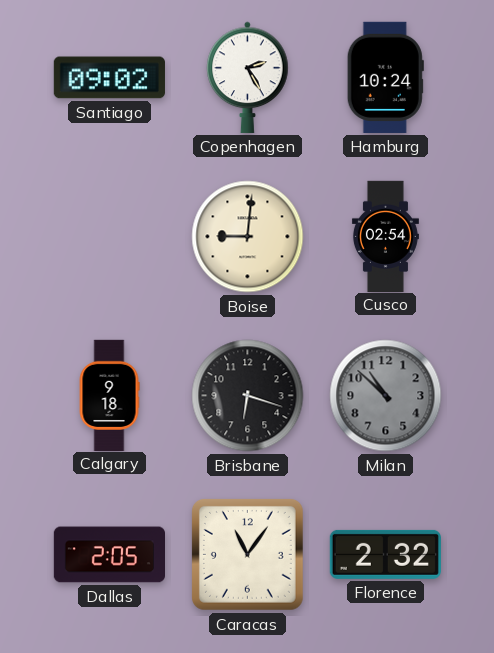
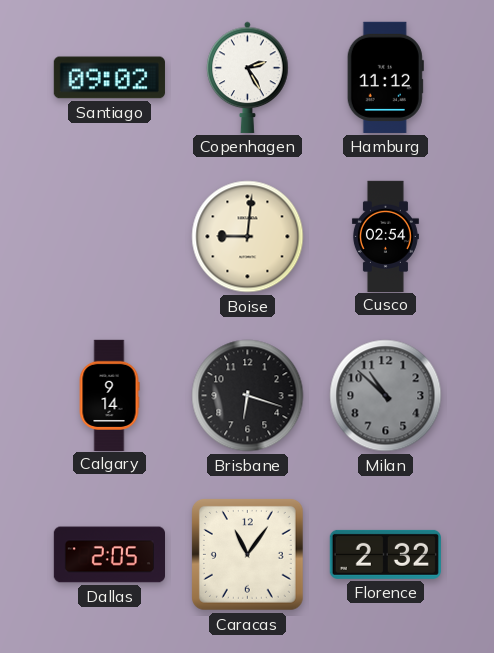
Hamburg: 10:24 -> 11:12 (385, 77)
Calgary: 9:18 -> 9:14 (109, 395)
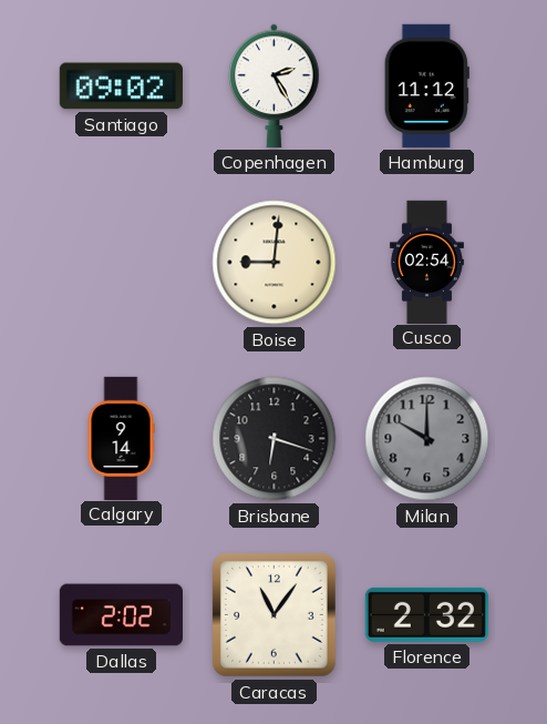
Milan: 10:52 -> 10:00 (427, 439)
Dallas: 2:05 -> 2:02 (121, 615)
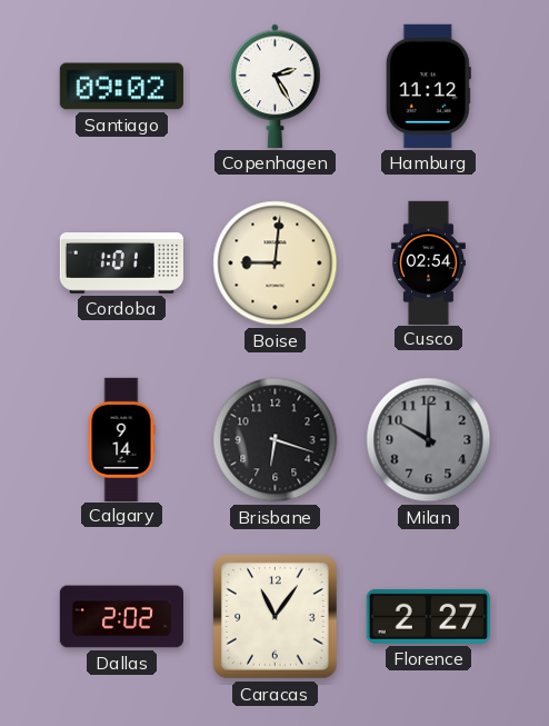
Cordoba: none -> 1:01 (121, 263)
Florence: 2:32 -> 2:27 (428, 616)
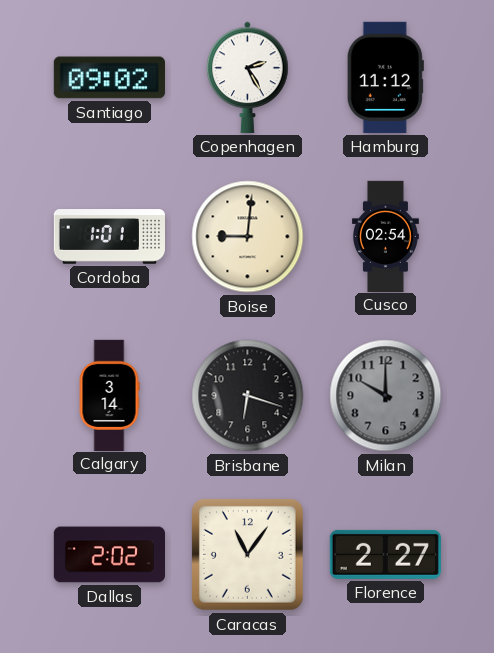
Calgary: 9:14 -> 3:14 (109, 395)
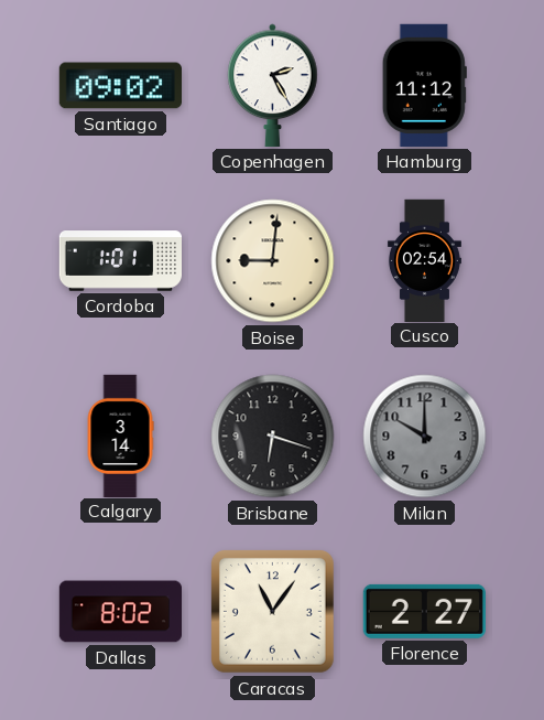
Dallas: 2:02 -> 8:02 (120, 612)
